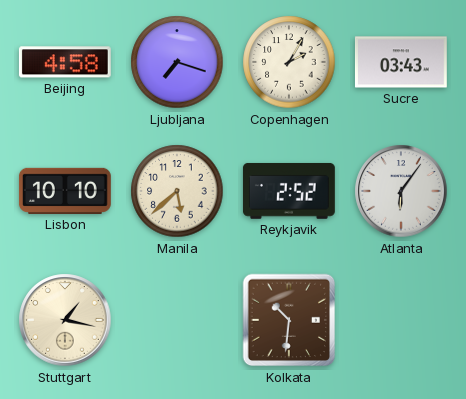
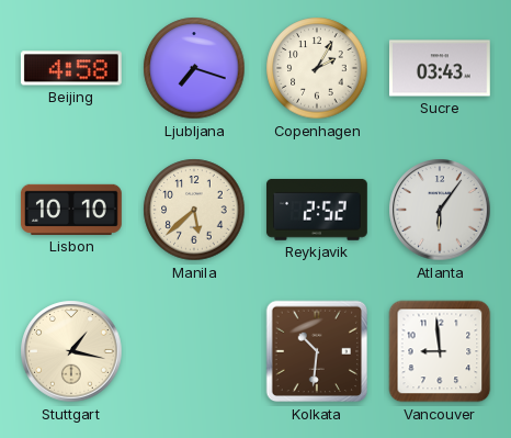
Vancouver: none -> 8:59 (440, 351)
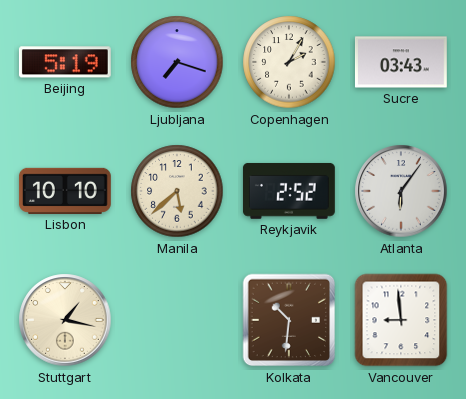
Beijing: 4:58 -> 5:19 (65, 62)
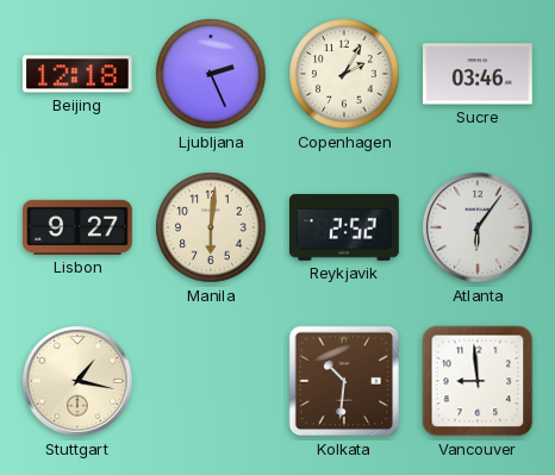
Beijing: 5:19 -> 12:18 (77, 74)
Ljubljana: 7:18 -> 2:26 (211, 74)
Sucre: 03:43 -> 03:46 (478, 74)
Lisbon: 10:10 -> 9:27 (77, 227)
Manila: 5:38 -> 6:01 (211, 227)
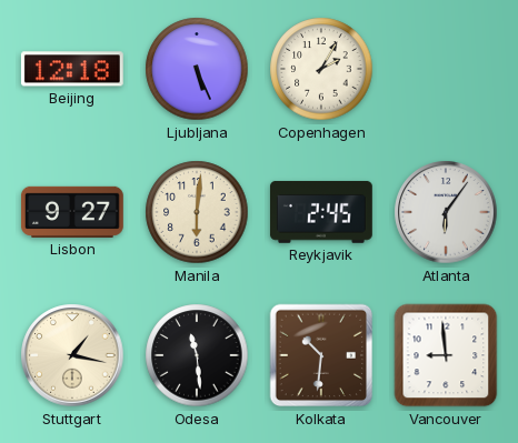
Ljubljana: 2:26 -> 5:26 (197, 69)
Sucre: 03:46 -> none (478, 74)
Reykjavik: 2:52 -> 2:45 (321, 212)
Odesa: none -> 11:29 (197, 355)
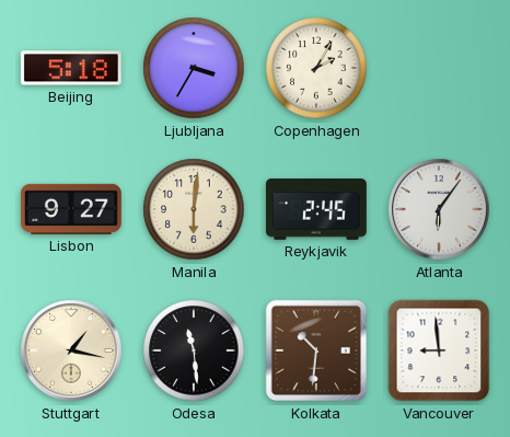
Beijing: 12:18 -> 5:18 (71, 68)
Ljubljana: 5:26 -> 3:35 (194, 68)
